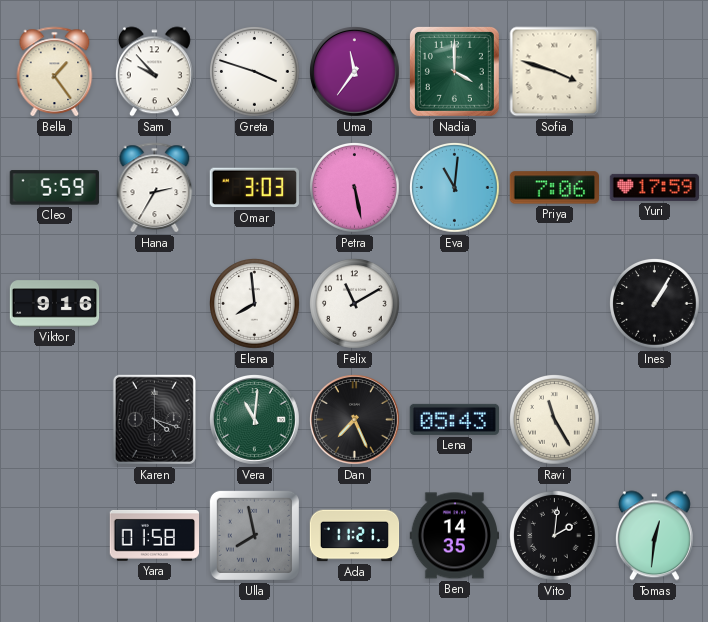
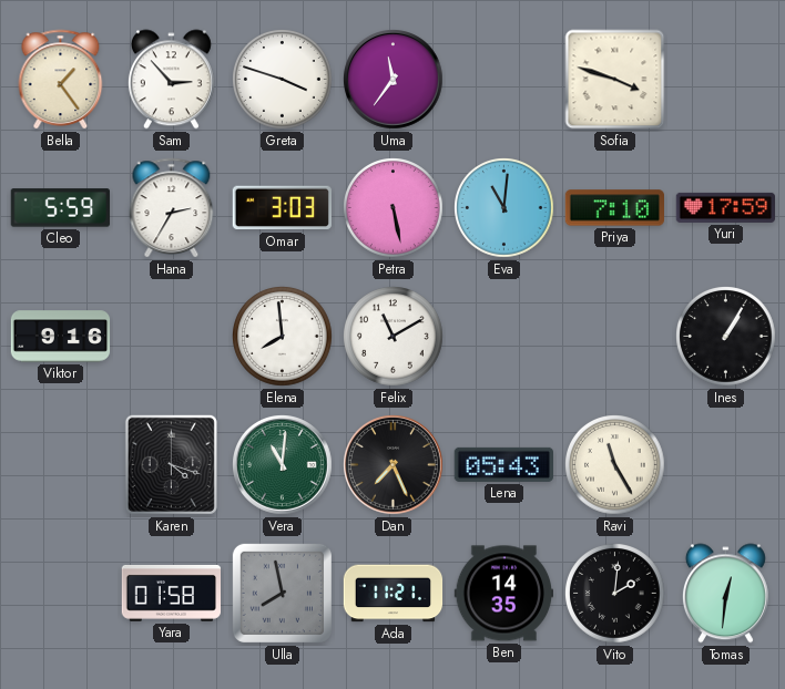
Sam: 9:53 -> 2:53 (171, 80)
Nadia: 4:00 -> none (454, 71)
Priya: 7:06 -> 7:10 (614, 208)
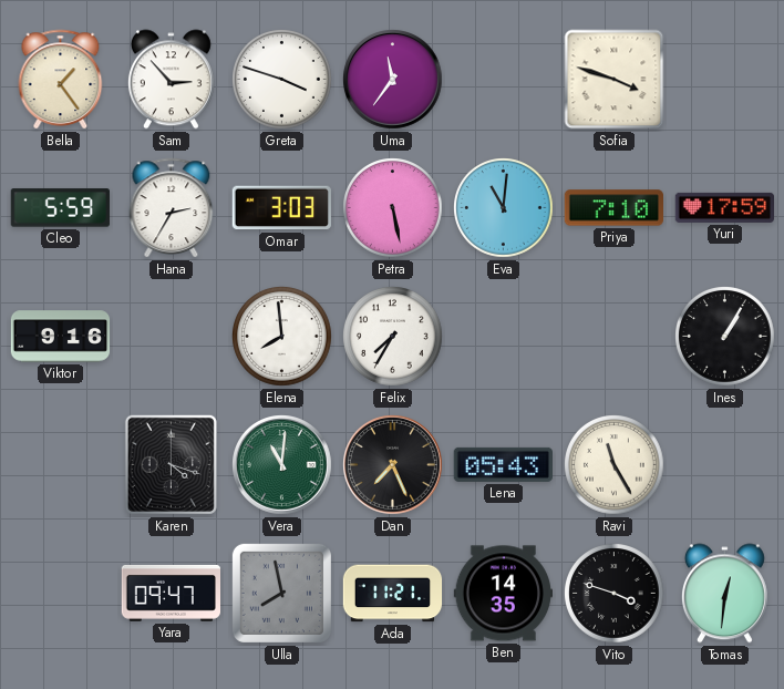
Felix: 11:10 -> 7:35 (393, 337)
Yara: 01:58 -> 09:47 (171, 593)
Vito: 2:01 -> 3:48 (615, 594)
